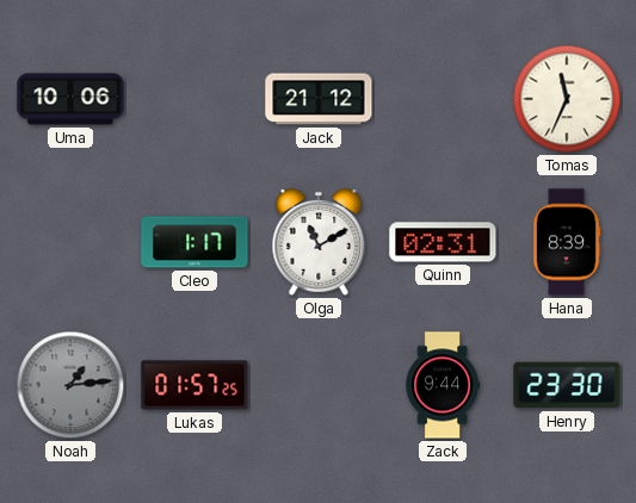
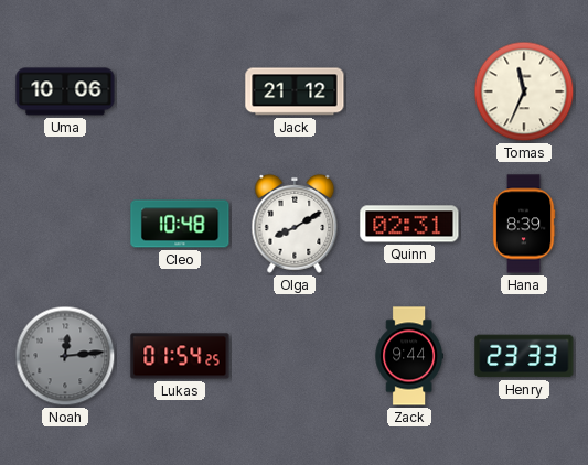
Cleo: 1:17 -> 10:48 (180, 224)
Olga: 11:10 -> 8:10 (295, 224)
Noah: 1:14 -> 12:14 (65, 356)
Lukas: 01:57 -> 01:54 (180, 356)
Henry: 23:30 -> 23:33 (524, 356)
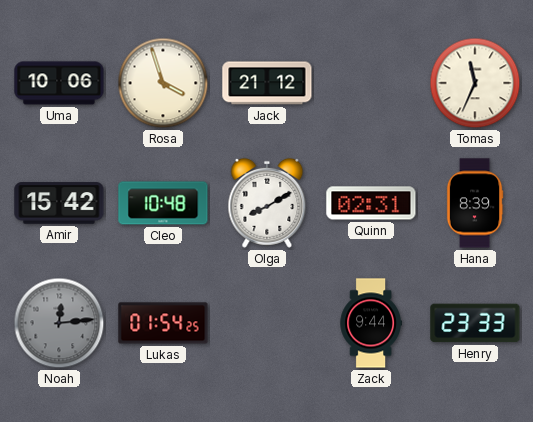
Rosa: none -> 3:57 (163, 83)
Amir: none -> 15:42 (59, 203)
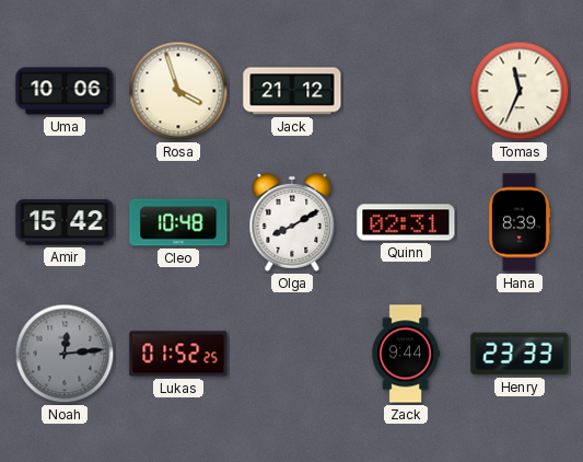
Lukas: 01:54 -> 01:52 (178, 354)
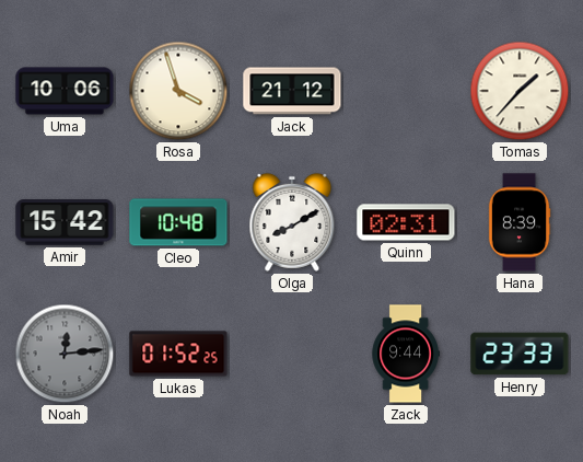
Tomas: 11:34 -> 1:37 (520, 91)
